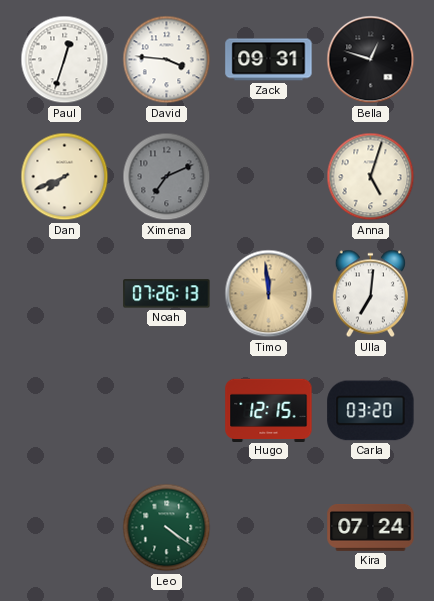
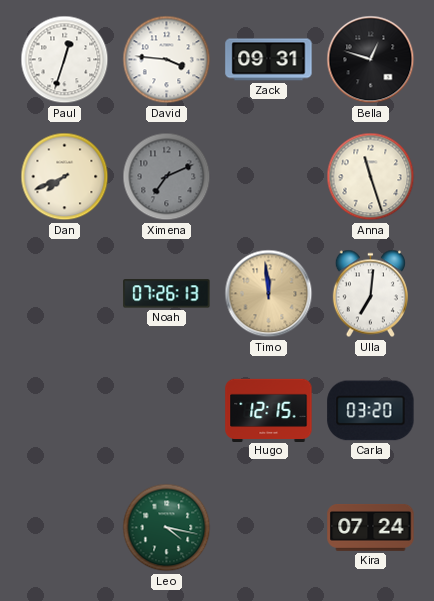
Anna: 5:03 -> 11:27 (371, 177)
Leo: 4:21 -> 4:17 (167, 528)
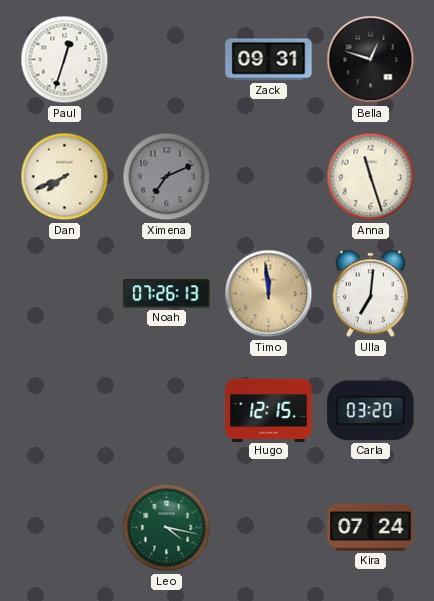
David: 3:46 -> none (167, 60)
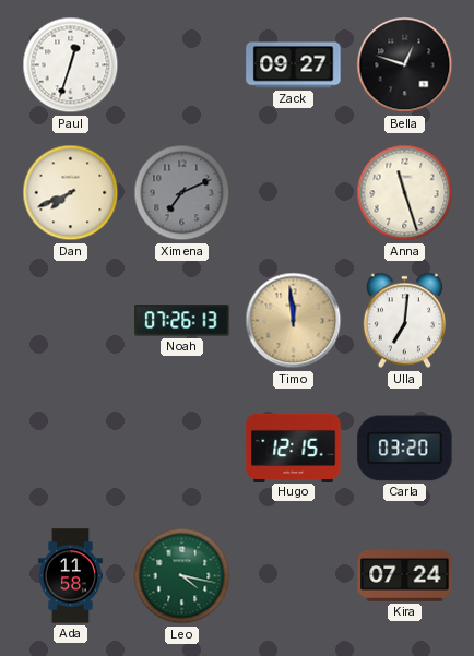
Zack: 09:31 -> 09:27 (294, 65)
Ada: none -> 11:58 (70, 576)
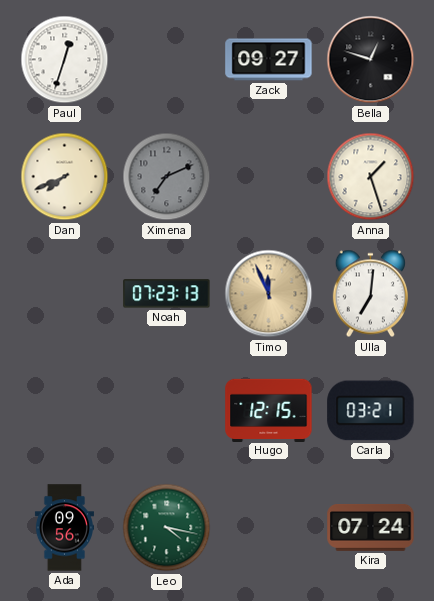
Anna: 11:27 -> 1:27 (371, 177)
Noah: 07:26 -> 07:23 (167, 294)
Timo: 11:59 -> 11:56 (269, 294)
Carla: 03:20 -> 03:21 (371, 411)
Ada: 11:58 -> 09:56 (64, 528)
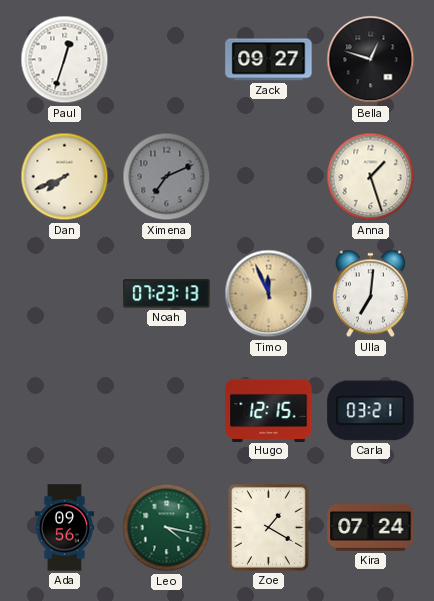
Zoe: none -> 1:20 (268, 527)
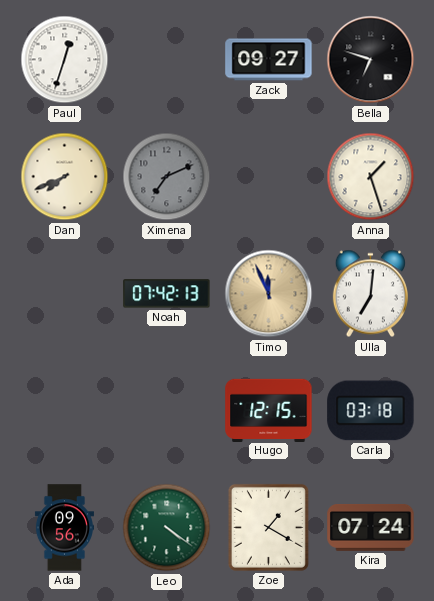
Bella: 12:48 -> 6:48 (371, 60)
Noah: 07:23 -> 07:42 (167, 294)
Carla: 03:21 -> 03:18 (371, 411)
Leo: 4:17 -> 4:21 (167, 528)
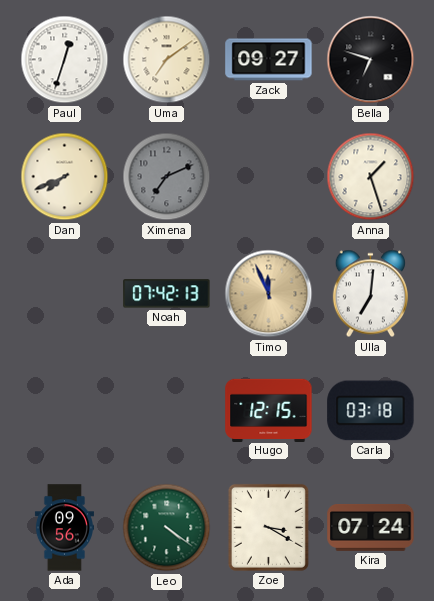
Uma: none -> 7:09 (167, 60)
Zoe: 1:20 -> 3:20 (268, 527)
